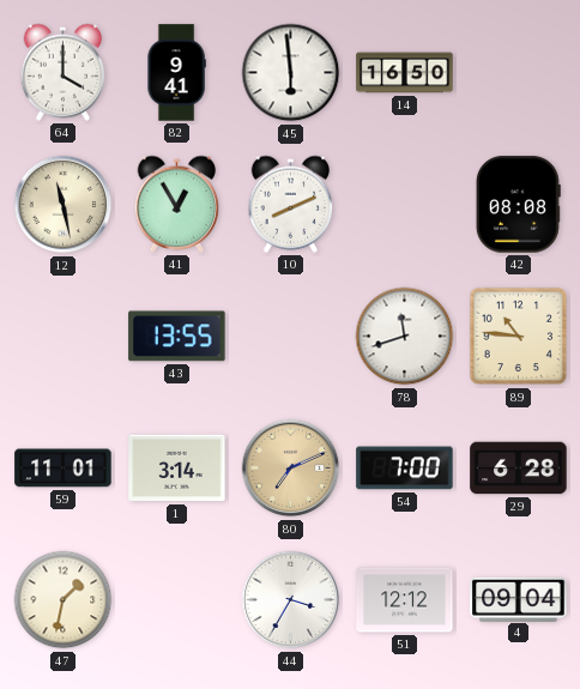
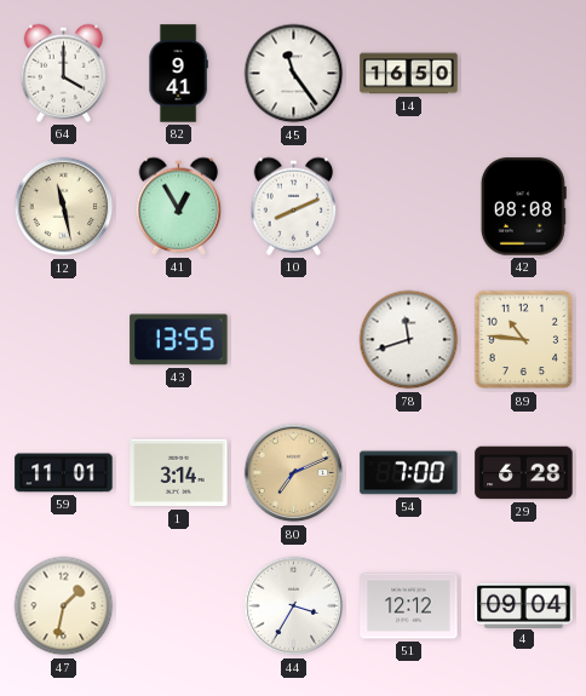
45: 5:59 -> 11:24 (294, 74)
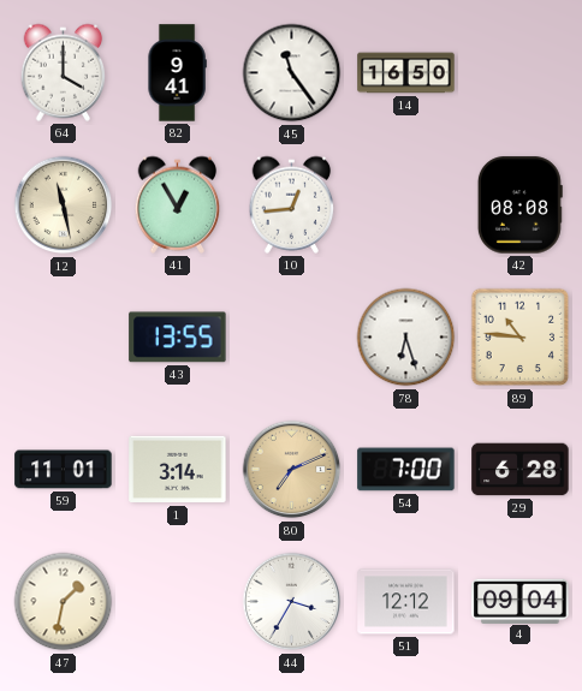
10: 8:11 -> 12:44 (292, 204)
78: 11:42 -> 6:27 (406, 338)
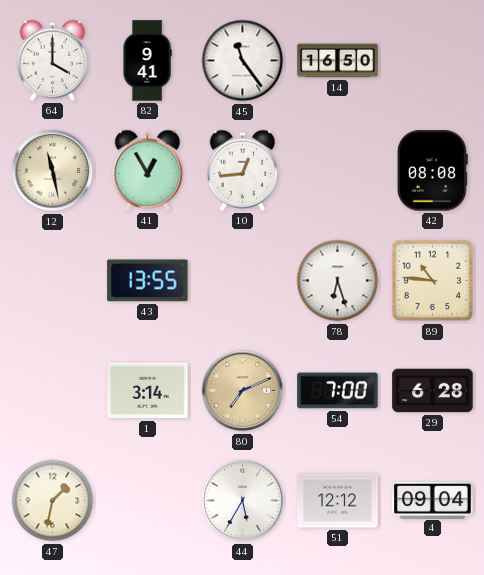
59: 11:01 -> none (64, 470)
44: 3:35 -> 5:35 (243, 501)
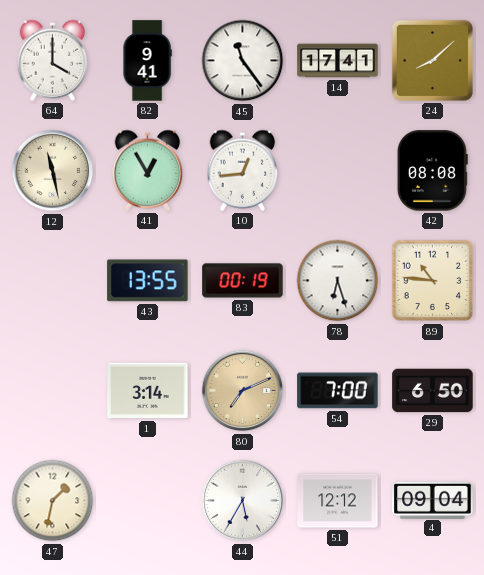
14: 16:50 -> 17:41 (338, 61)
24: none -> 8:08 (432, 60)
83: none -> 00:19 (243, 281)
29: 6:28 -> 6:50 (433, 391)
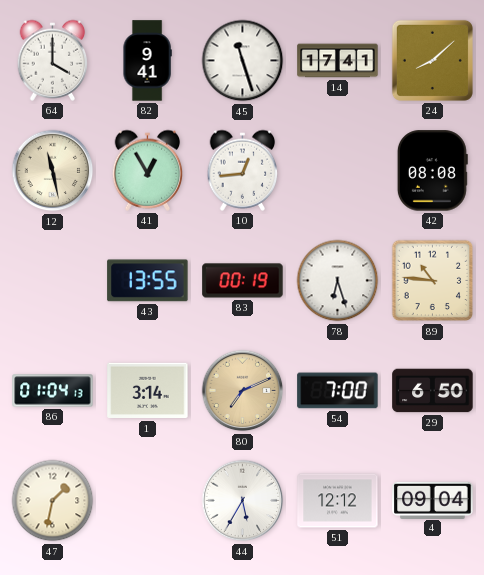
45: 11:24 -> 11:27 (243, 61)
86: none -> 01:04 (53, 391)
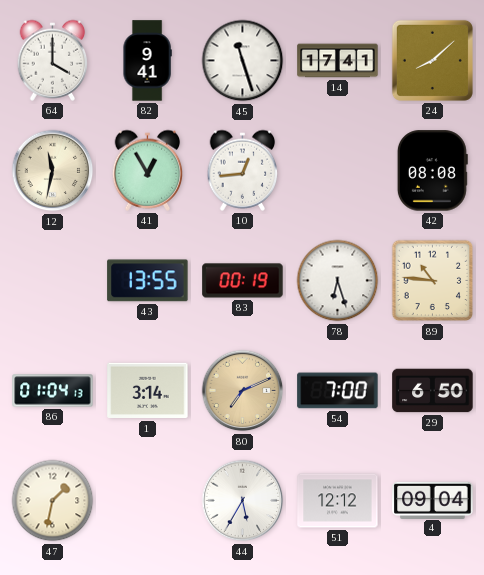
12: 11:28 -> 11:32 (53, 171)
